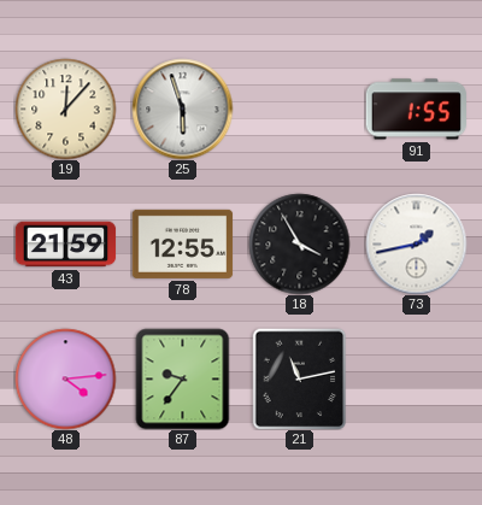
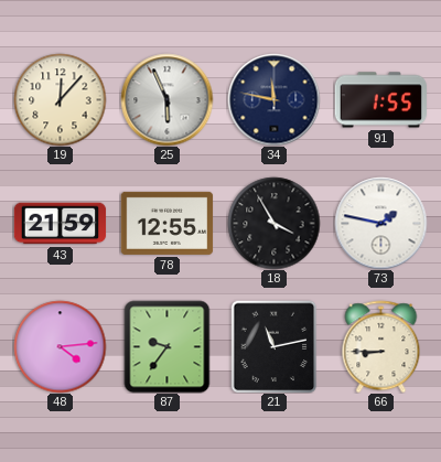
25: 5:57 -> 5:56 (166, 99)
34: none -> 11:47 (273, 99)
73: 1:43 -> 1:47 (380, 223)
66: none -> 8:45 (381, 346)
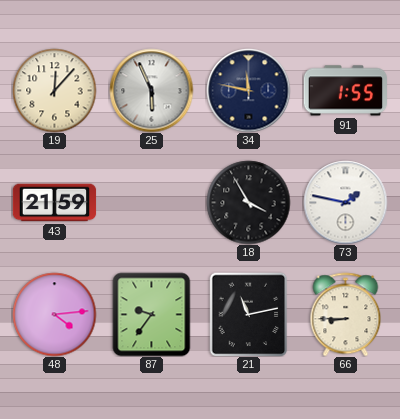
78: 12:55 -> none (166, 223)
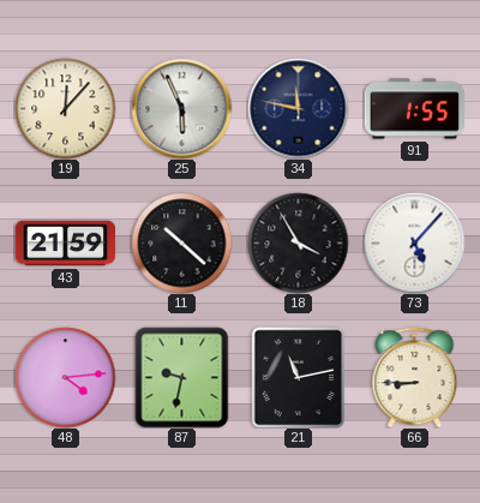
11: none -> 10:22 (181, 242)
73: 1:47 -> 5:07 (414, 242)
87: 9:36 -> 9:32 (182, 377)
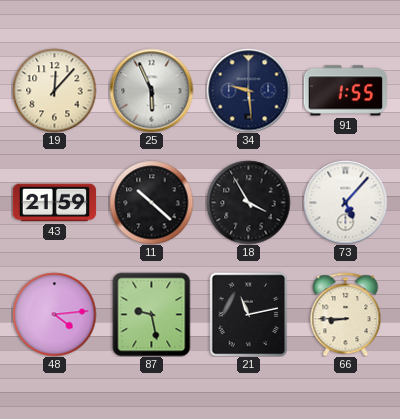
34: 11:47 -> 9:29 (248, 90)
87: 9:32 -> 9:28 (152, 314)
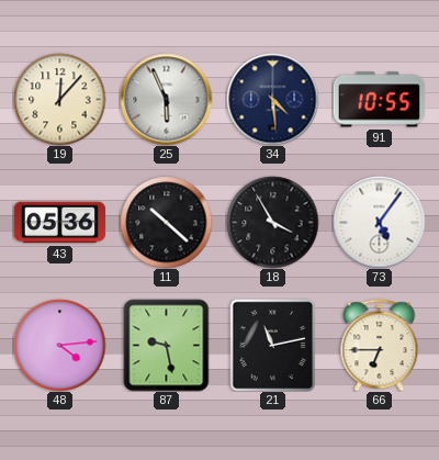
34: 9:29 -> 4:29 (272, 99)
91: 1:55 -> 10:55 (379, 100)
43: 21:59 -> 05:36 (59, 223)
73: 5:07 -> 5:06 (379, 222)
66: 8:45 -> 6:45 (380, 345)
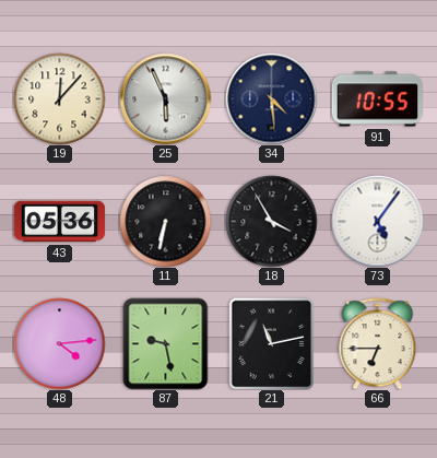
11: 10:22 -> 6:32 (165, 221)
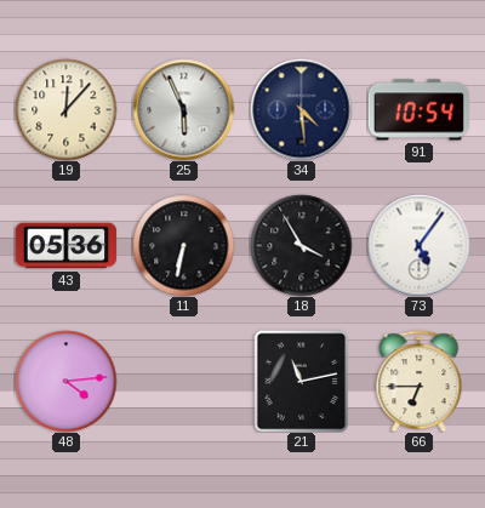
91: 10:55 -> 10:54 (418, 110)
87: 9:28 -> none (166, 343)
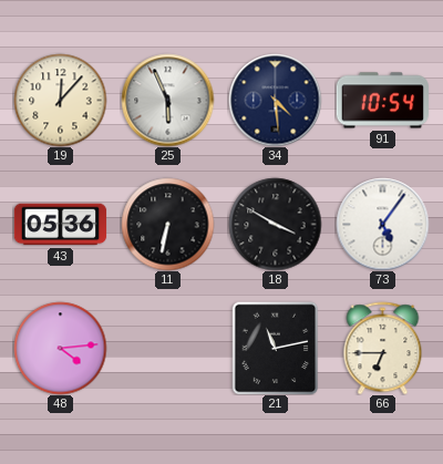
18: 3:55 -> 3:50 (275, 224)
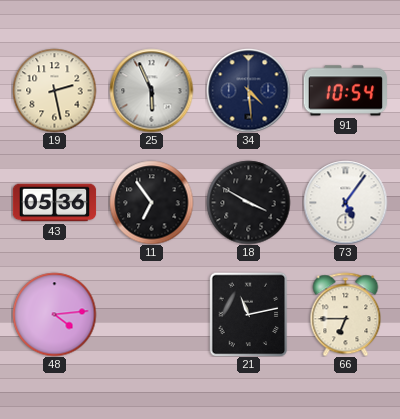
19: 12:07 -> 2:28 (54, 90)
11: 6:32 -> 6:54 (151, 202)
